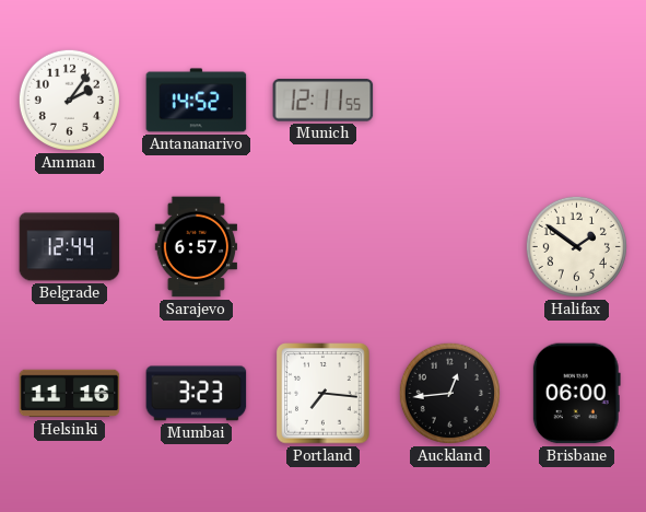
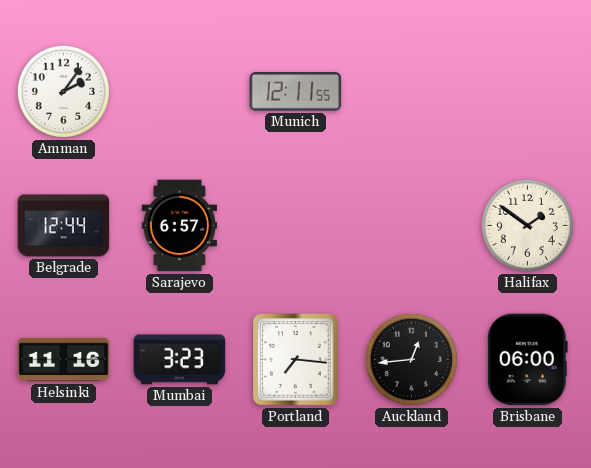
Antananarivo: 14:52 -> none (197, 101)
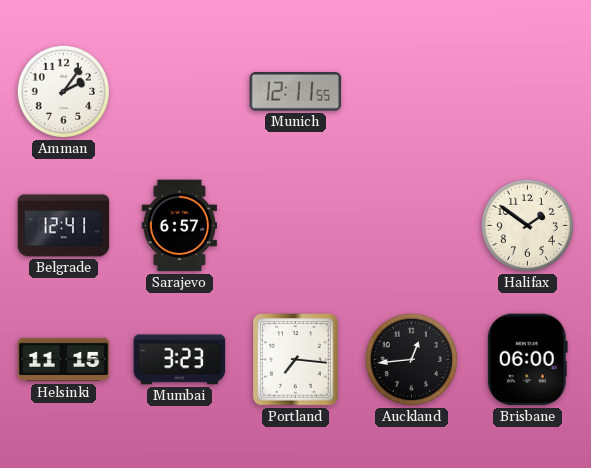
Belgrade: 12:44 -> 12:41 (64, 226)
Helsinki: 11:16 -> 11:15 (64, 360)
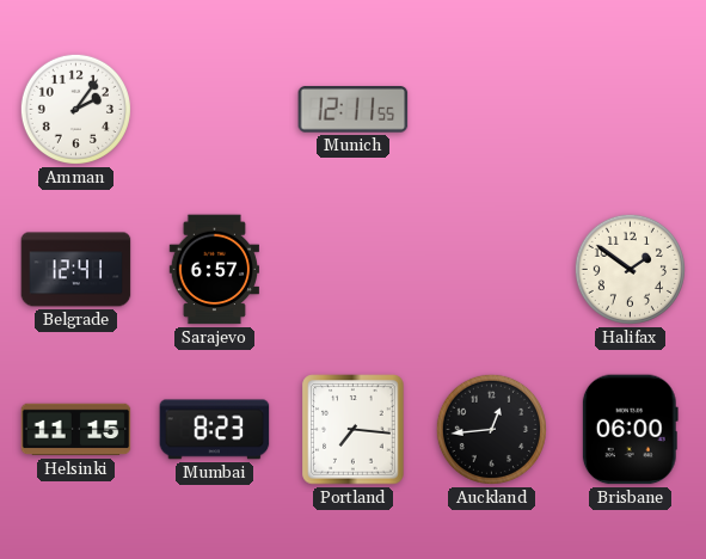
Mumbai: 3:23 -> 8:23 (215, 430)
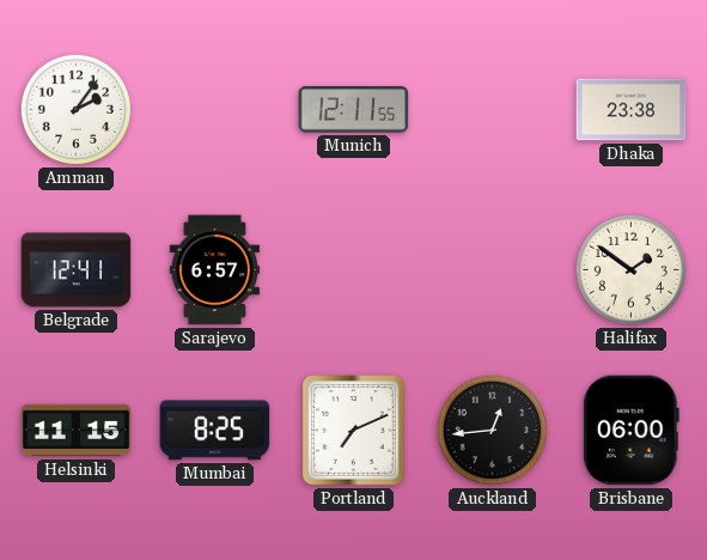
Dhaka: none -> 23:38 (632, 110)
Mumbai: 8:23 -> 8:25 (215, 431)
Portland: 7:16 -> 7:11 (354, 431)
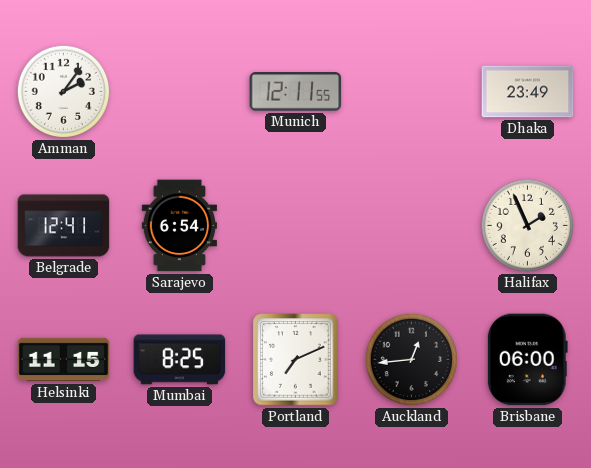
Dhaka: 23:38 -> 23:49 (528, 92)
Sarajevo: 6:57 -> 6:54 (179, 226)
Halifax: 1:51 -> 1:56 (527, 225)
